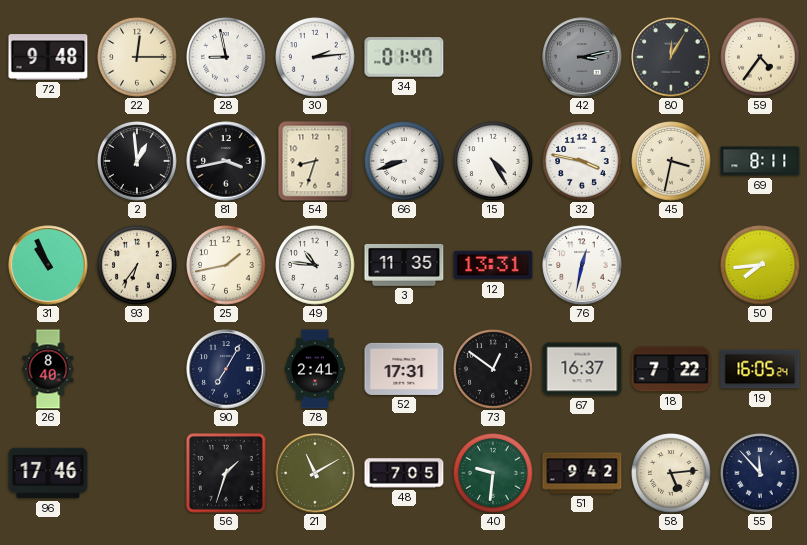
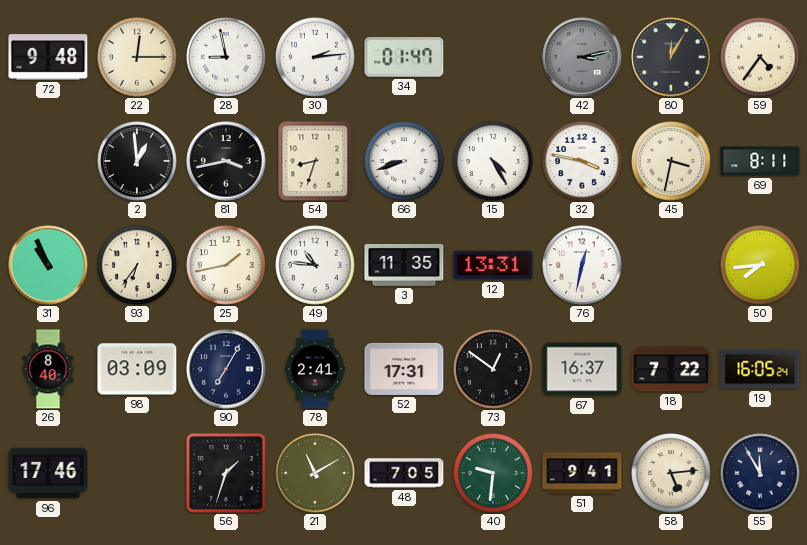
98: none -> 03:09 (137, 369)
51: 9:42 -> 9:41 (582, 473)
55: 11:53 -> 11:55 (760, 473)
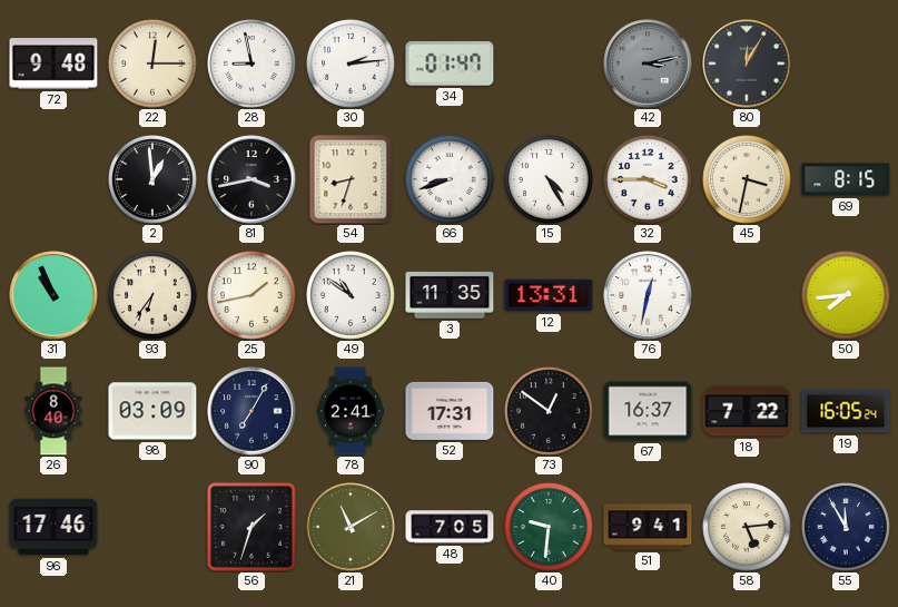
59: 4:36 -> none (760, 57)
32: 3:47 -> 3:45 (648, 179)
69: 8:11 -> 8:15 (846, 179)
49: 10:46 -> 10:51 (351, 295)
